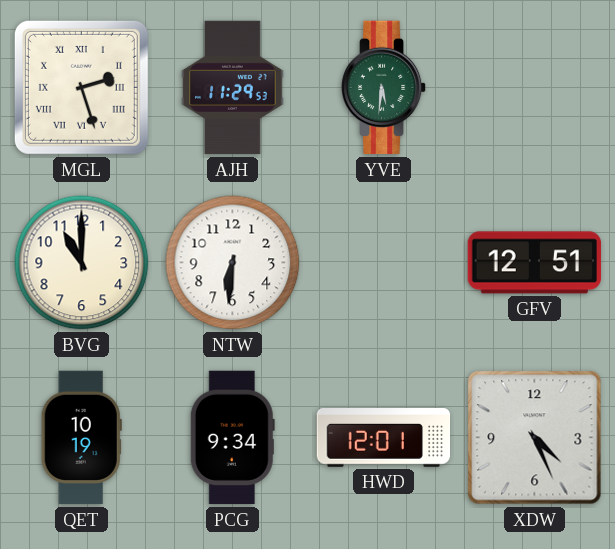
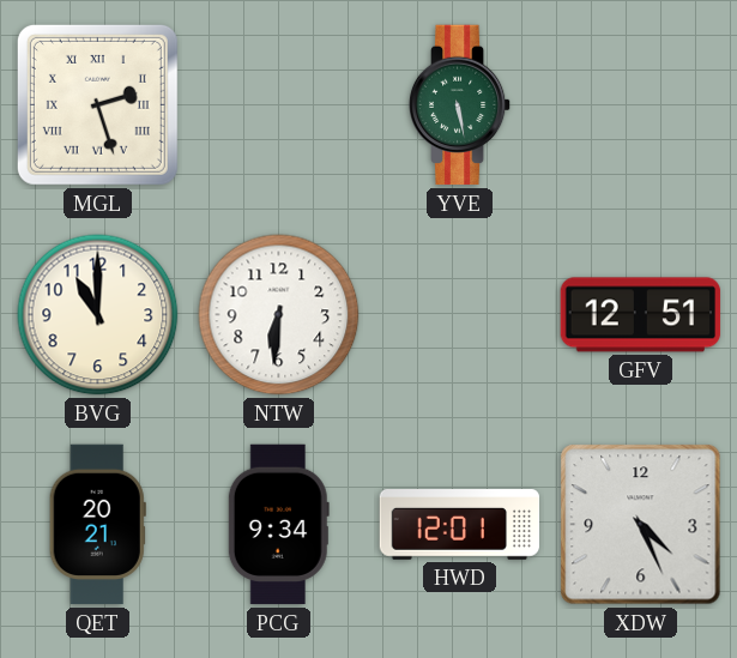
AJH: 11:29 -> none (233, 88)
YVE: 5:31 -> 5:28 (460, 105)
QET: 10:19 -> 20:21 (97, 525)
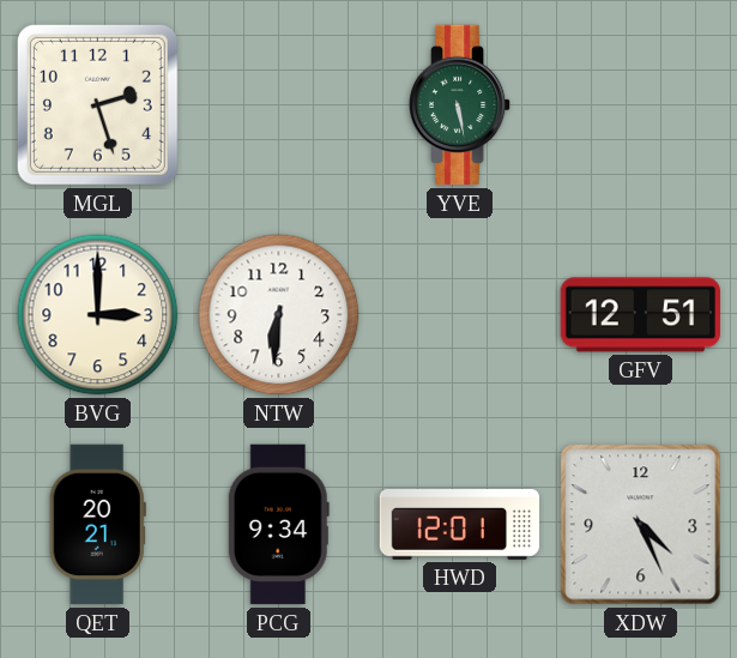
MGL numerals: Roman -> Arabic (97, 104)
BVG: 11:00 -> 3:00 (98, 315)
